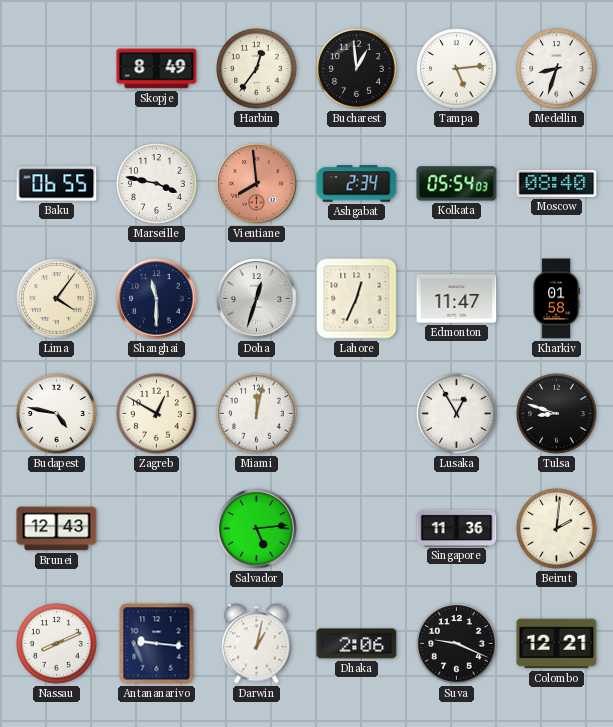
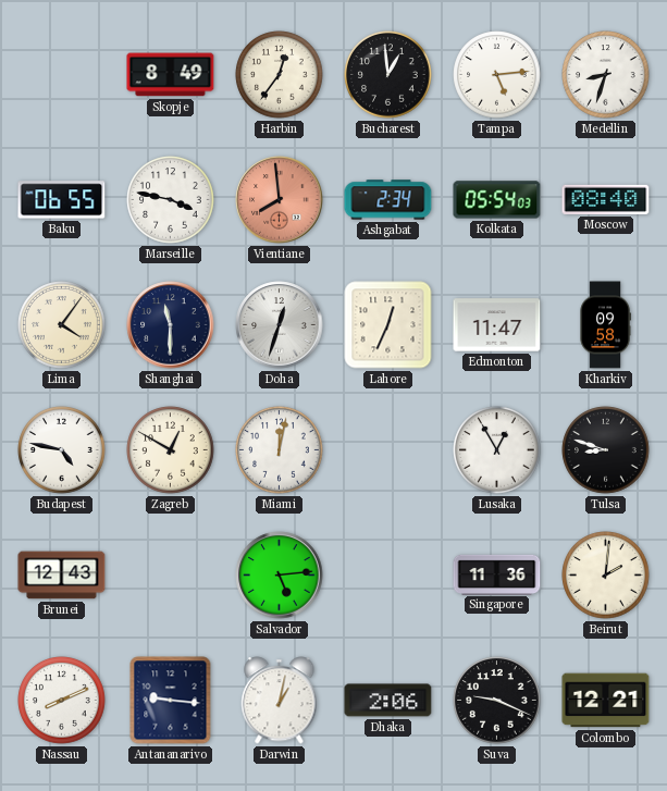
Kharkiv: 01:58 -> 09:58 (605, 325)
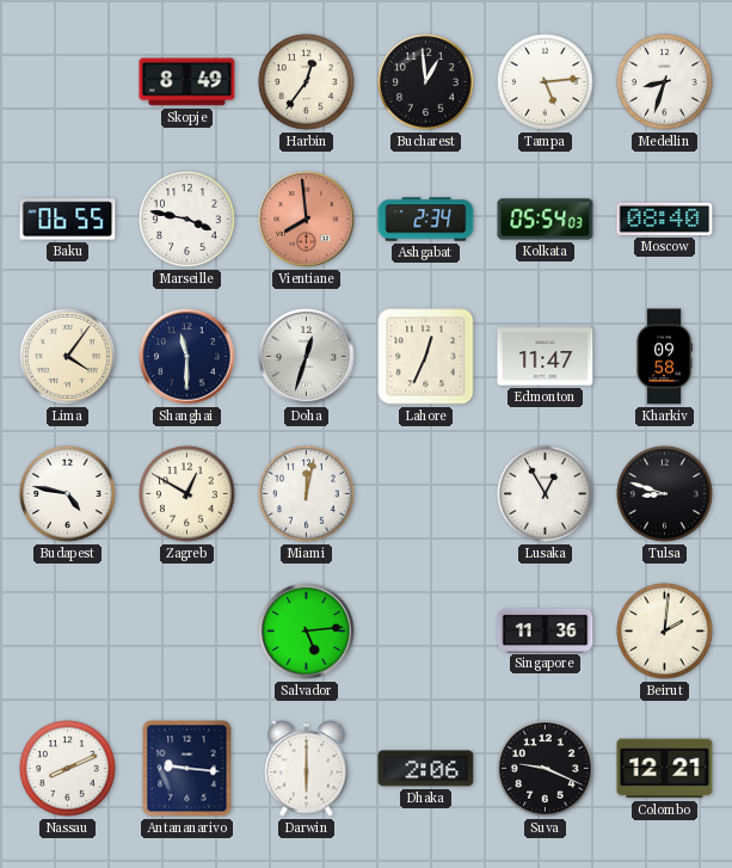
Brunei: 12:43 -> none (62, 576)
Darwin: 1:02 -> 6:00 (307, 769)
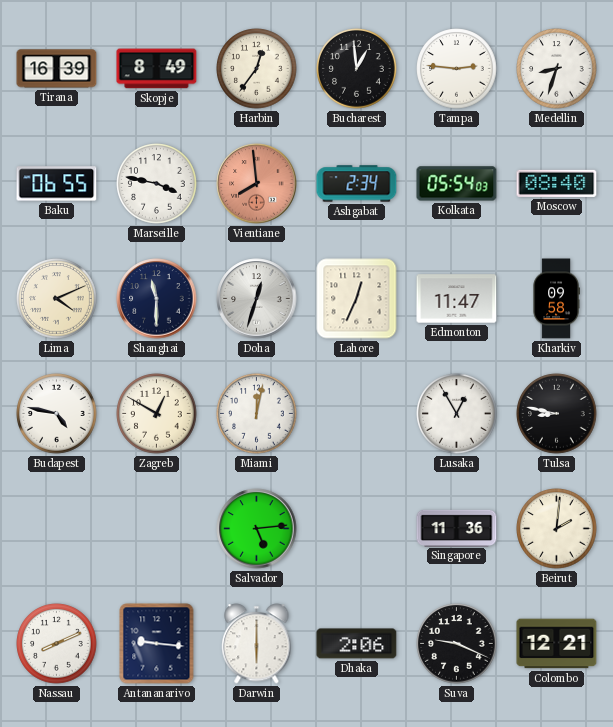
Tirana: none -> 16:39 (57, 69)
Tampa: 5:14 -> 2:46 (457, 69)
Lima: 4:06 -> 4:11 (57, 299)
Tulsa: 8:48 -> 8:47 (557, 414)
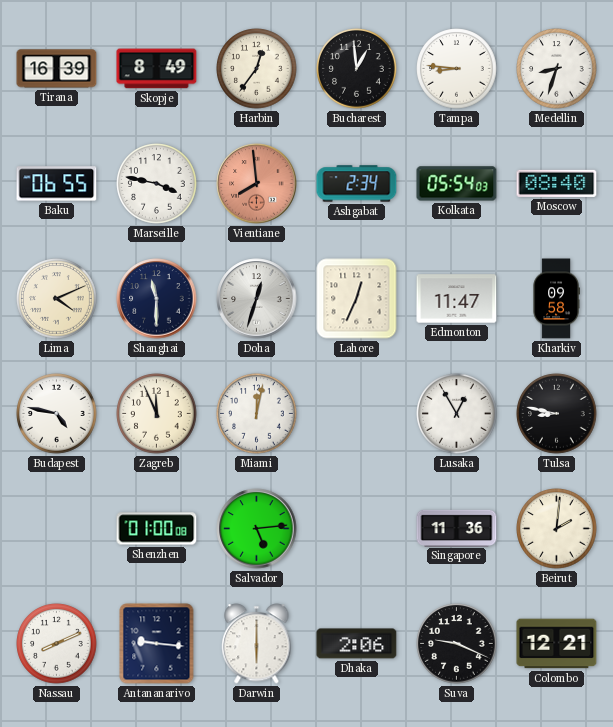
Tampa: 2:46 -> 8:46 (457, 69)
Zagreb: 12:50 -> 11:56 (157, 414)
Shenzhen: none -> 01:00 (157, 529)
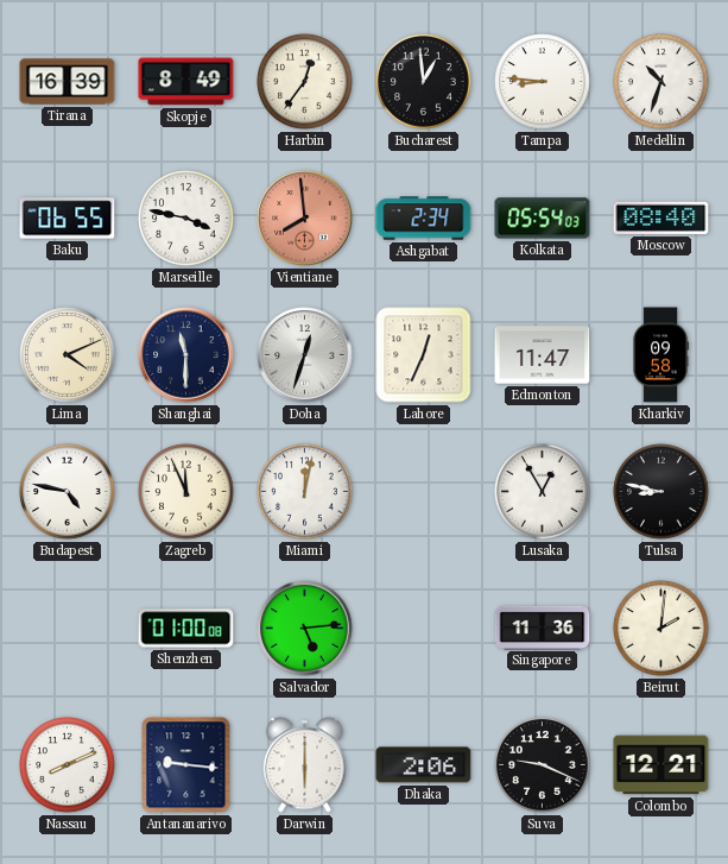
Medellin: 8:33 -> 10:33 (661, 82)
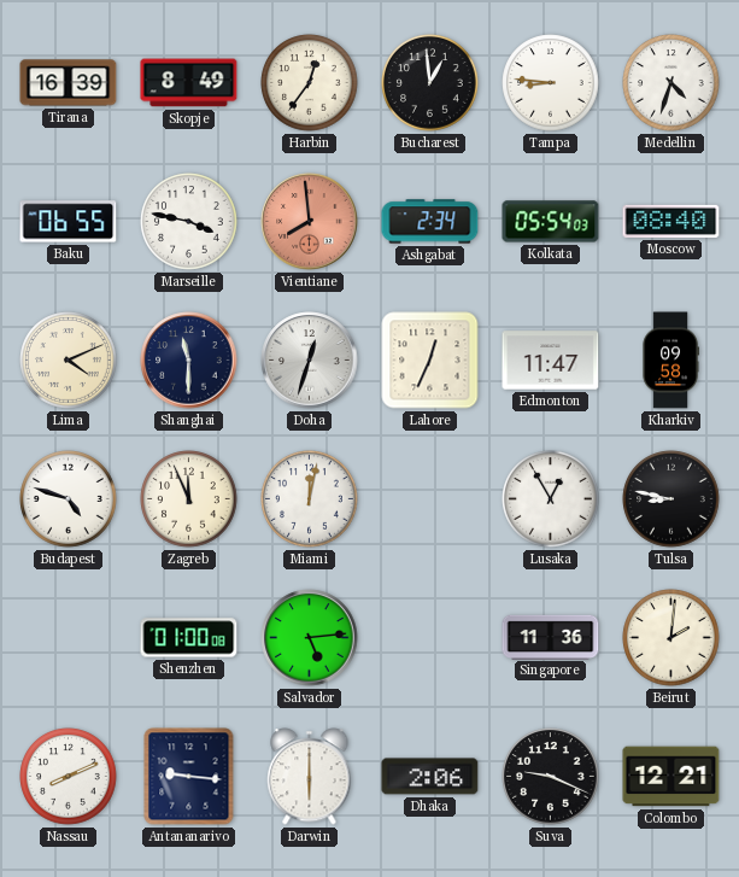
Medellin: 10:33 -> 4:33 (671, 83)
Budapest: 4:47 -> 4:48 (69, 499)
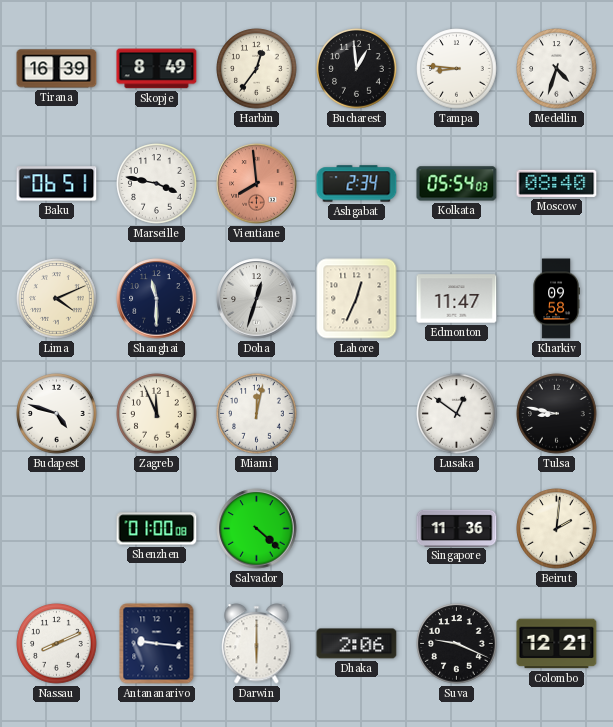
Baku: 06:55 -> 06:51 (57, 184)
Lusaka: 12:55 -> 12:51 (457, 414)
Salvador: 5:14 -> 4:22 (257, 529)
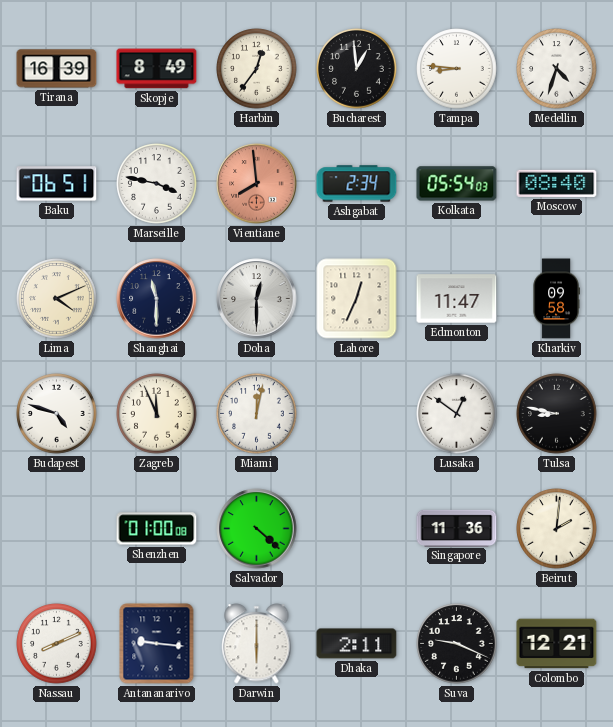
Doha: 12:33 -> 12:30 (257, 299)
Dhaka: 2:06 -> 2:11 (357, 644)
